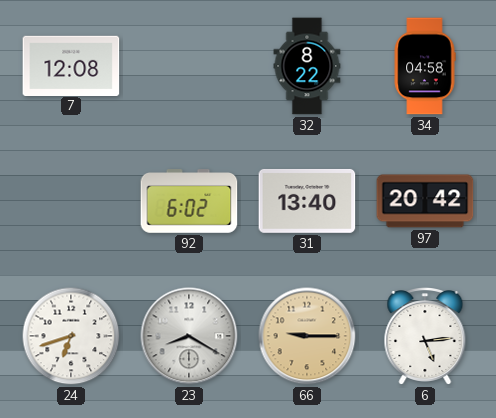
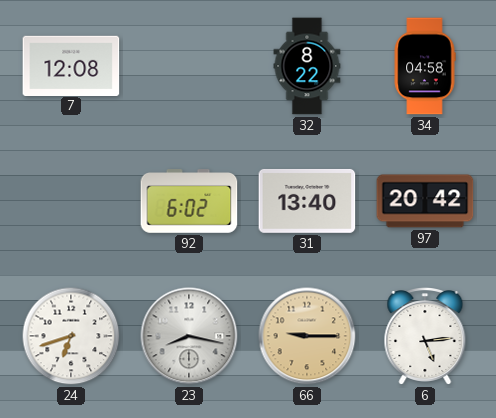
23: 8:20 -> 8:17 (189, 336)
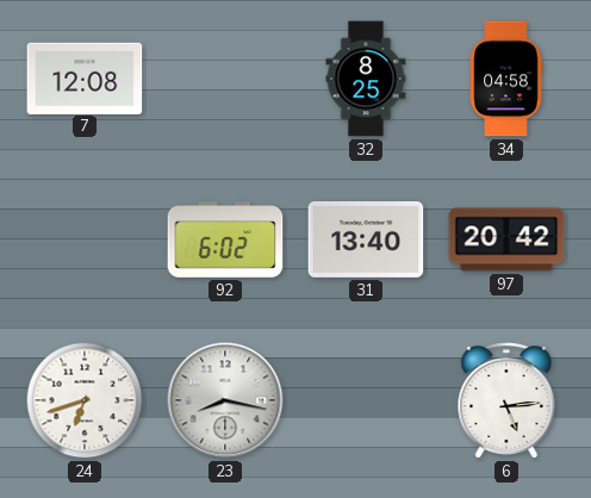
32: 8:22 -> 8:25 (366, 79)
66: 9:15 -> none (307, 336)
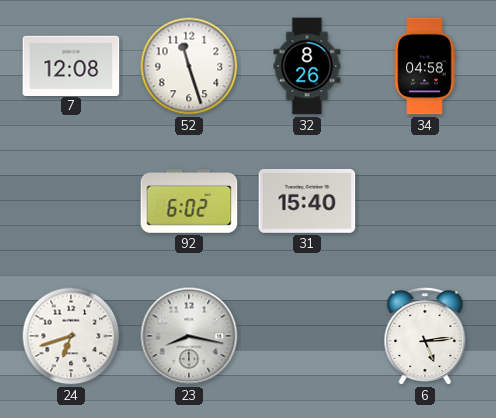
52: none -> 11:27 (189, 66)
32: 8:25 -> 8:26 (307, 66)
31: 13:40 -> 15:40 (307, 201)
97: 20:42 -> none (506, 239)
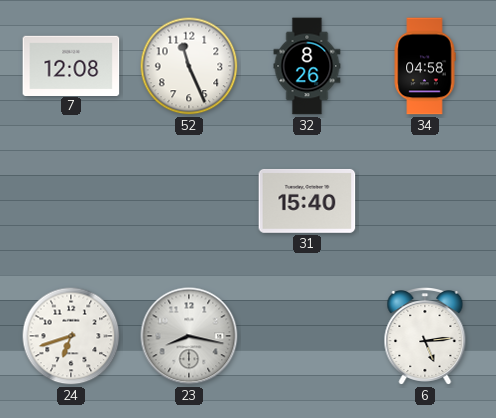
52: 11:27 -> 11:26 (189, 66)
92: 6:02 -> none (189, 201)
